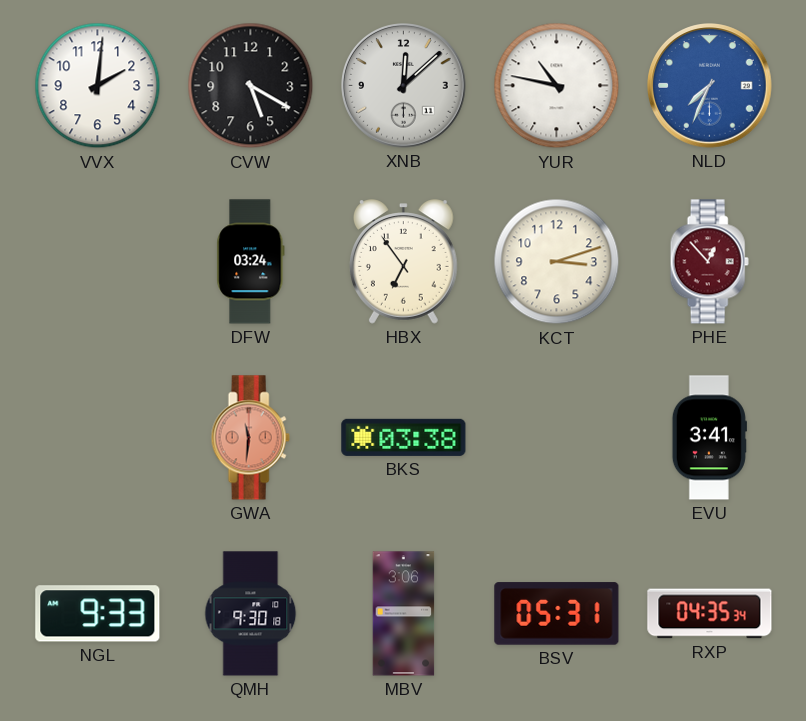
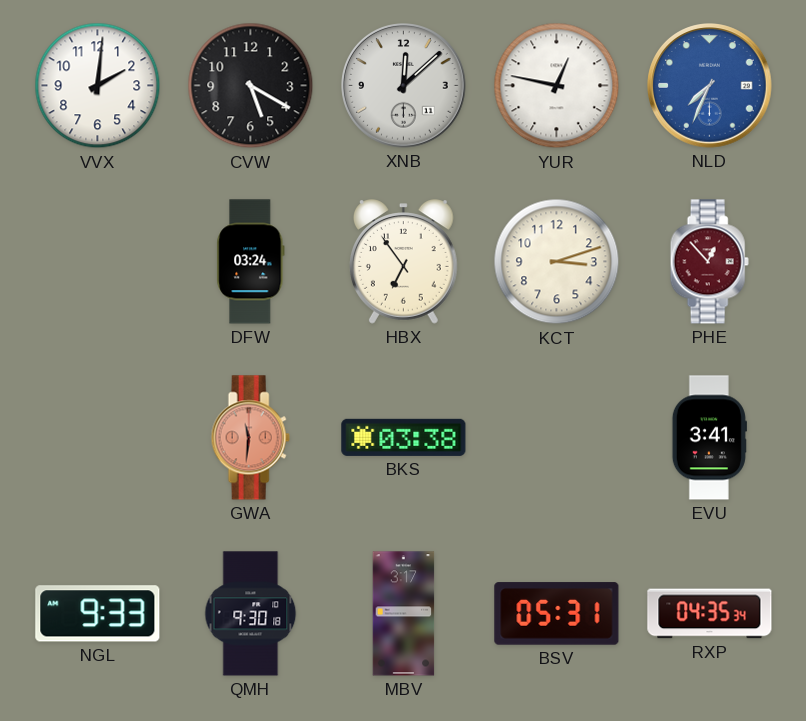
YUR: 10:47 -> 12:47 (557, 86)
MBV: 3:06 -> 3:17 (404, 614)
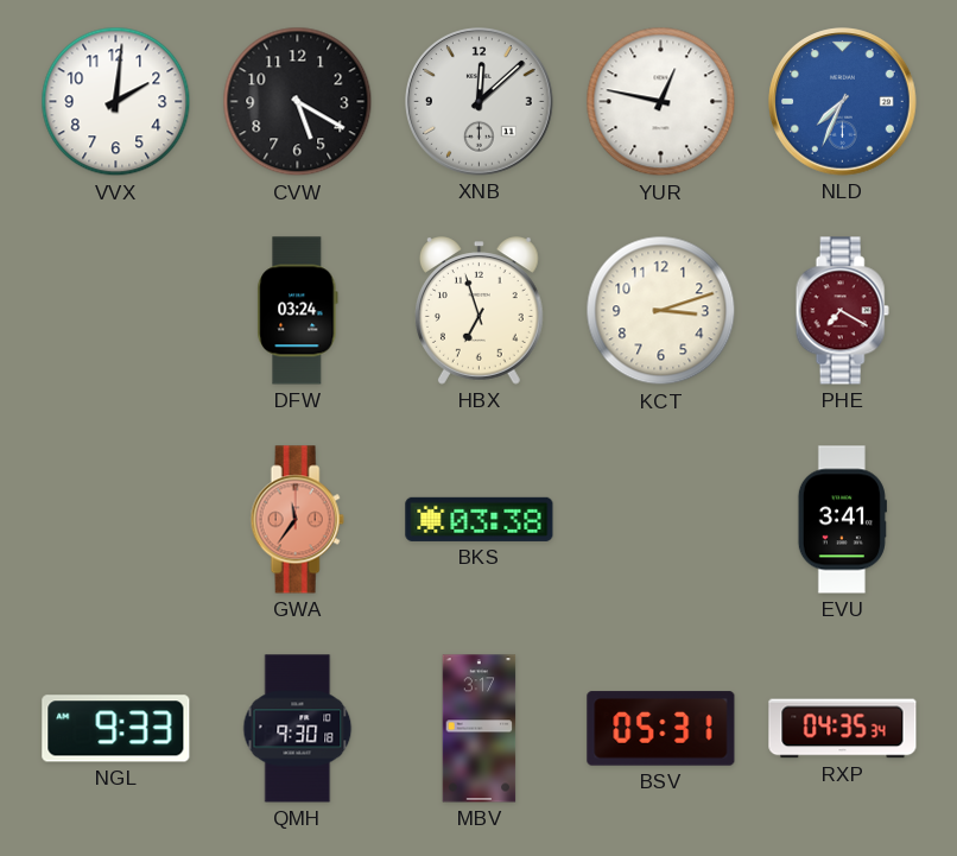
HBX: 6:54 -> 6:57 (478, 311)
PHE: 12:53 -> 7:20 (842, 311)
GWA: 11:31 -> 11:36 (297, 520)
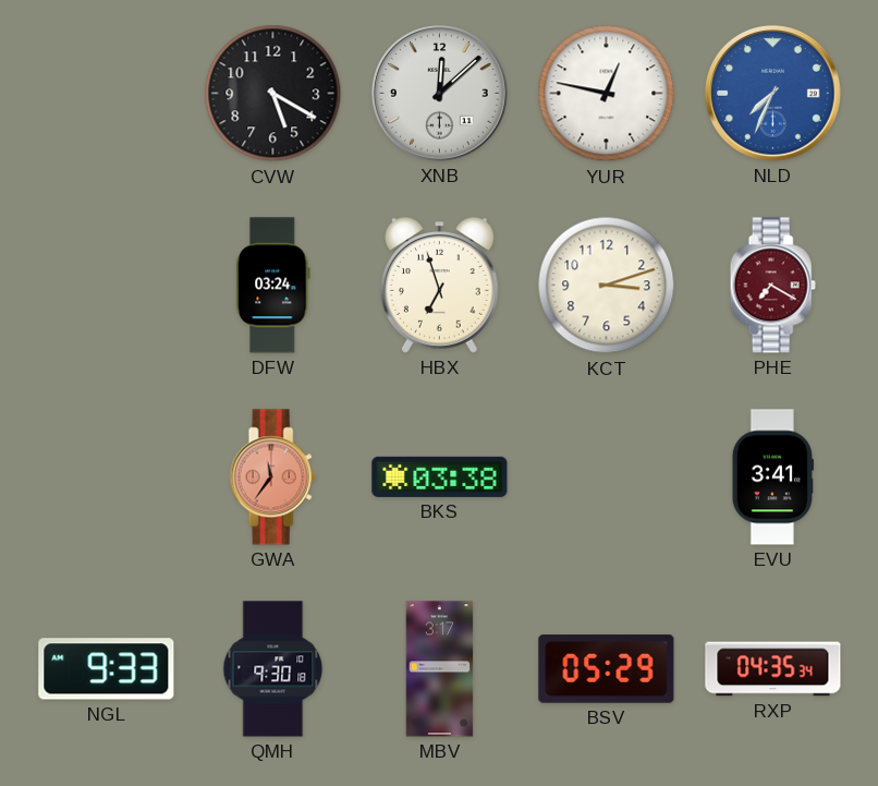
VVX: 2:01 -> none (116, 102)
BSV: 05:31 -> 05:29 (607, 669)
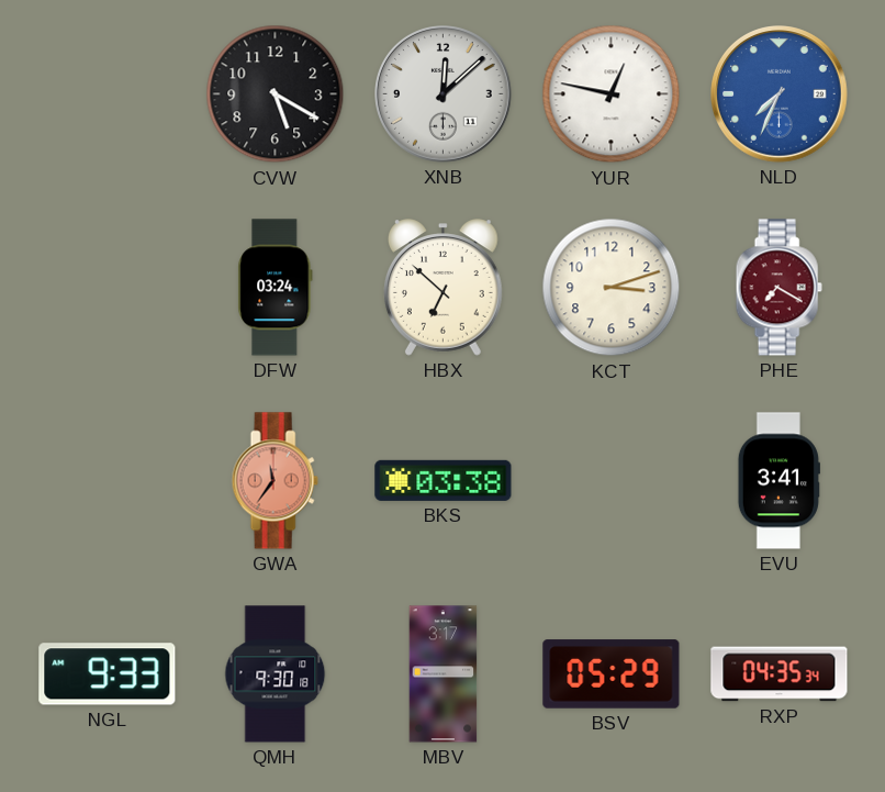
HBX: 6:57 -> 6:52 (442, 288)
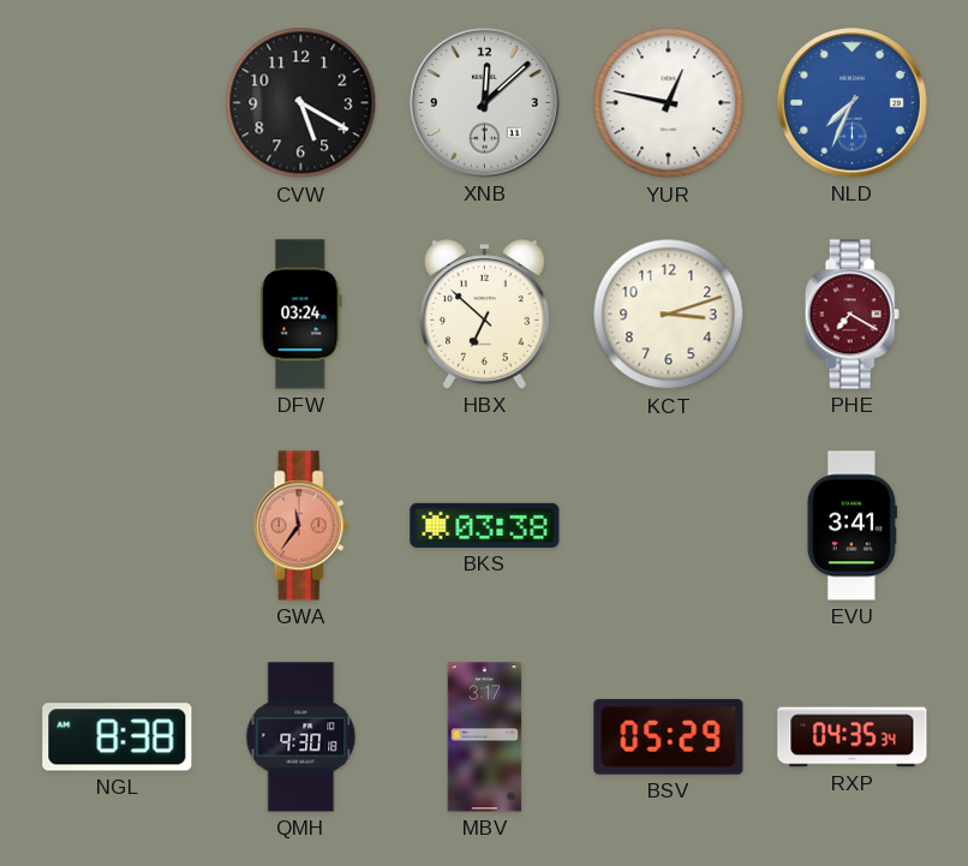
NGL: 9:33 -> 8:38 (118, 737)
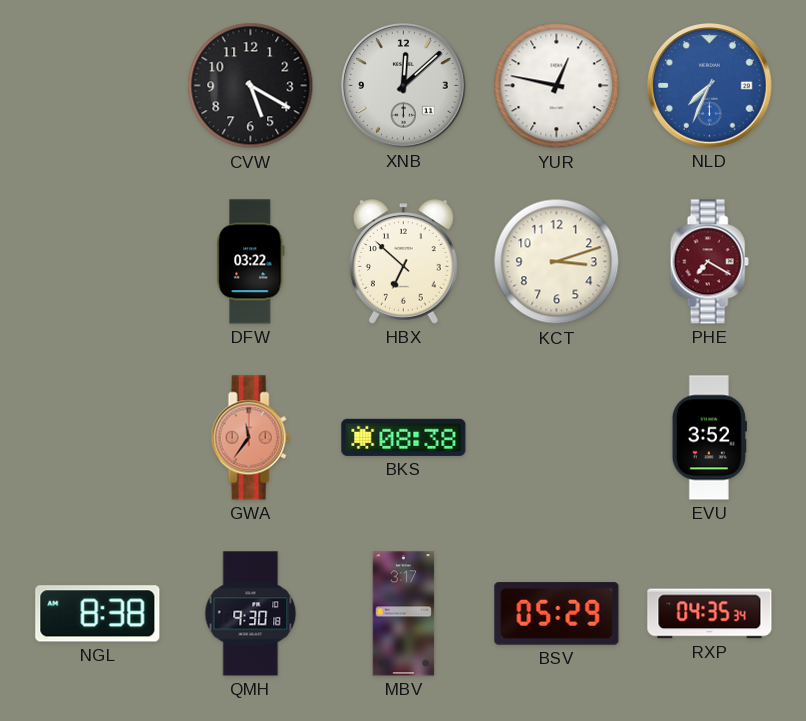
DFW: 03:24 -> 03:22 (251, 262)
BKS: 03:38 -> 08:38 (404, 437)
EVU: 3:41 -> 3:52 (709, 438)
